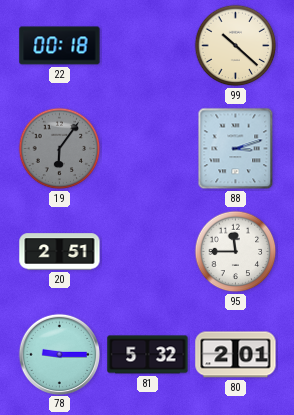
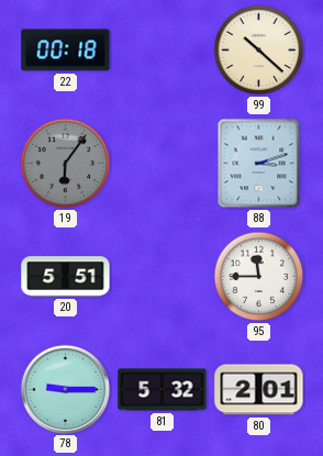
20: 2:51 -> 5:51 (66, 277)
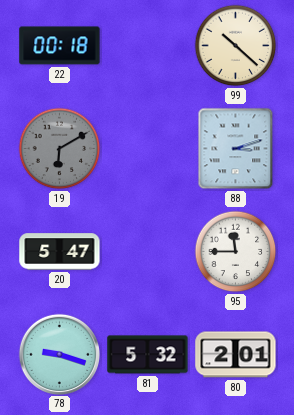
19: 6:06 -> 6:10 (60, 149)
20: 5:51 -> 5:47 (60, 252)
78: 9:15 -> 9:18 (59, 354)
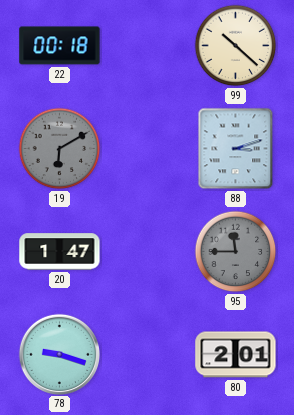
20: 5:47 -> 1:47 (60, 252)
95 dial: white -> grey (236, 252)
81: 5:32 -> none (148, 355)
